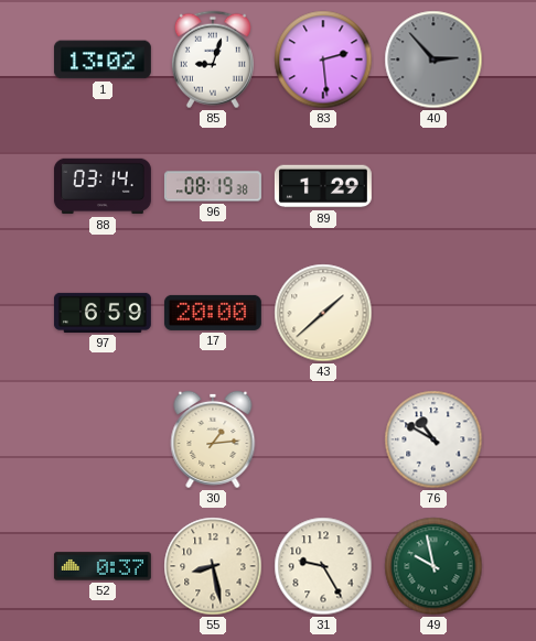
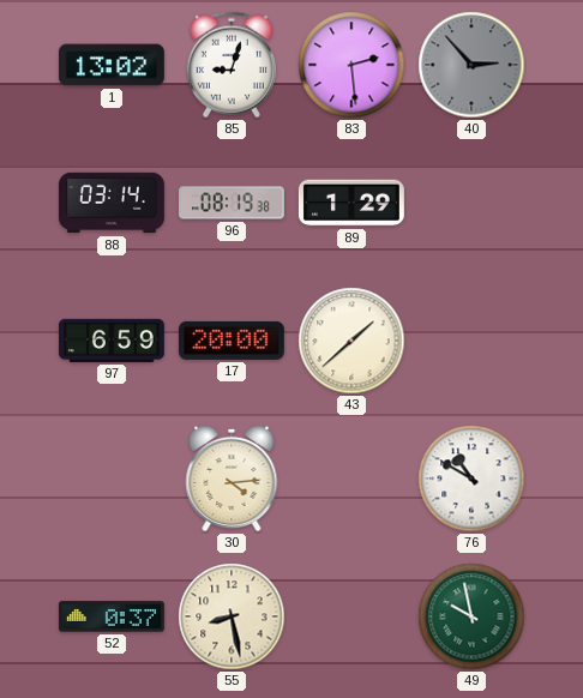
30: 1:14 -> 4:14 (232, 479)
31: 9:25 -> none (323, 566)
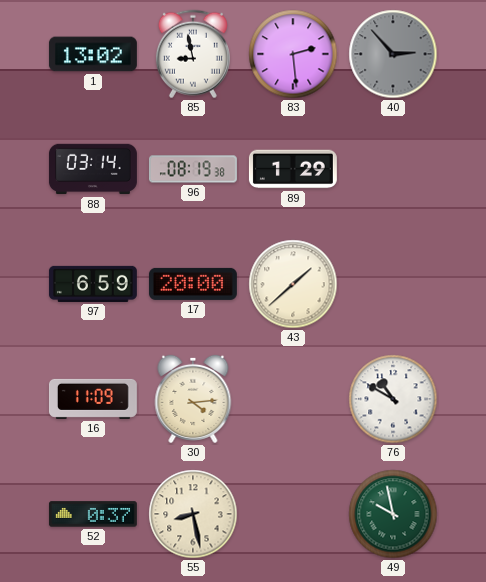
85: 9:03 -> 8:58 (193, 54)
16: none -> 11:09 (93, 399)
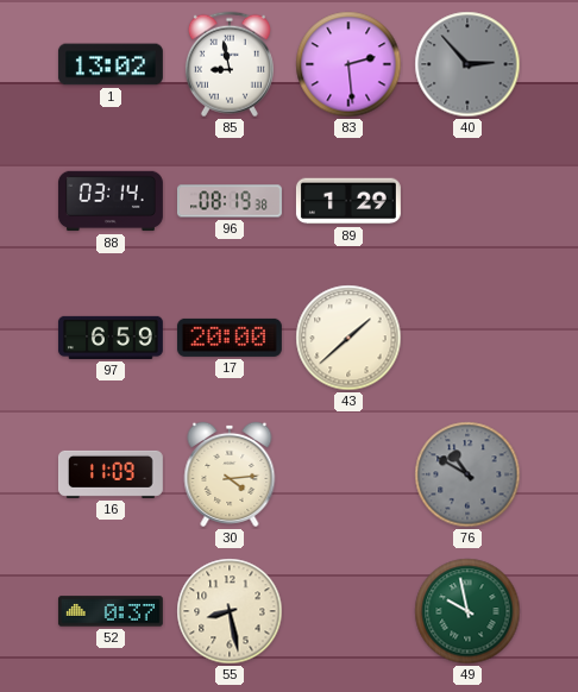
76 dial: white -> grey (467, 474)
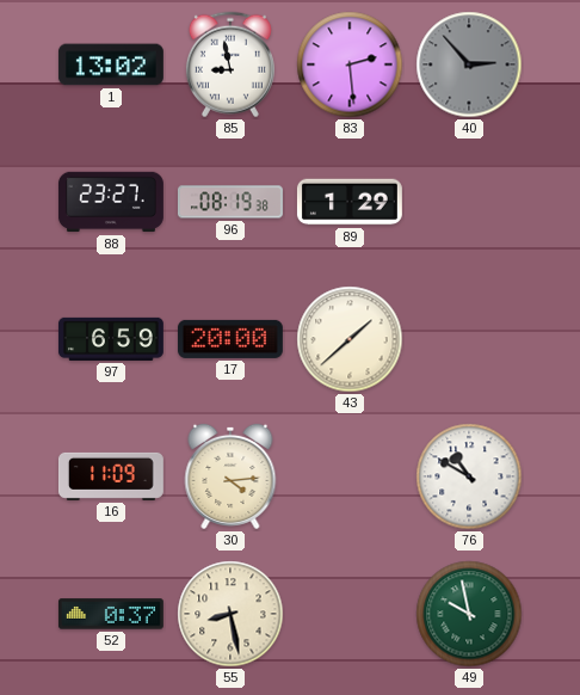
88: 03:14 -> 23:27 (111, 202)
76 dial: grey -> white (469, 476)
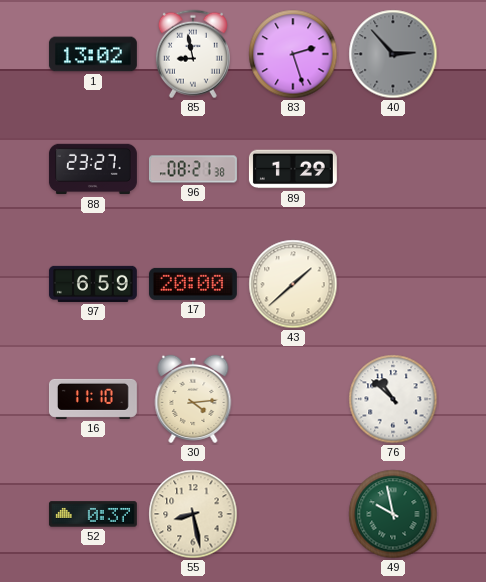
83: 2:29 -> 2:27 (293, 54)
96: 08:19 -> 08:21 (193, 169)
16: 11:09 -> 11:10 (93, 399)
76: 10:50 -> 10:52 (393, 399)
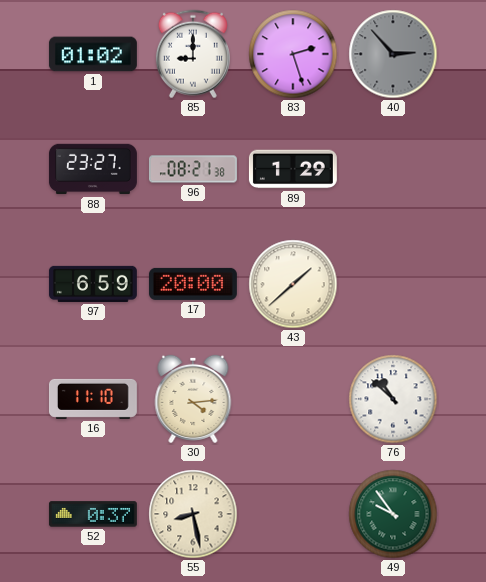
1: 13:02 -> 01:02 (93, 54)
85: 8:58 -> 9:00 (193, 54)
49: 9:58 -> 9:54 (393, 514)
